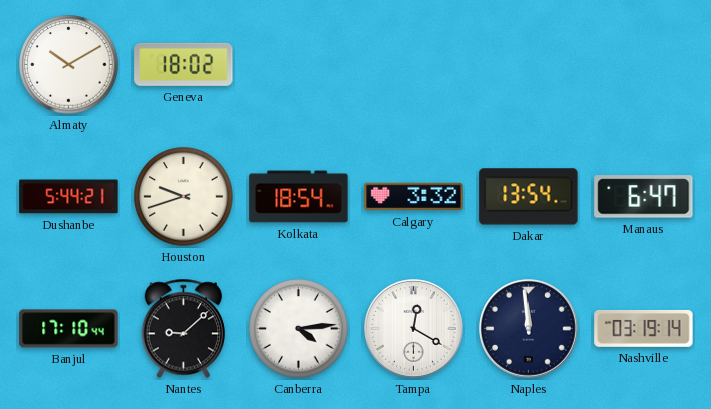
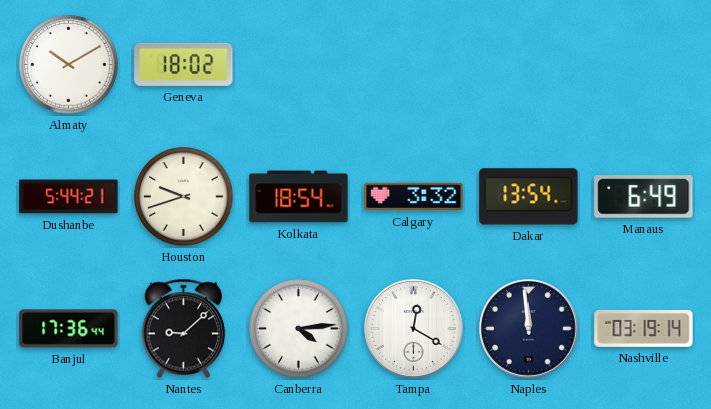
Manaus: 6:47 -> 6:49 (644, 197)
Banjul: 17:10 -> 17:36 (69, 329)
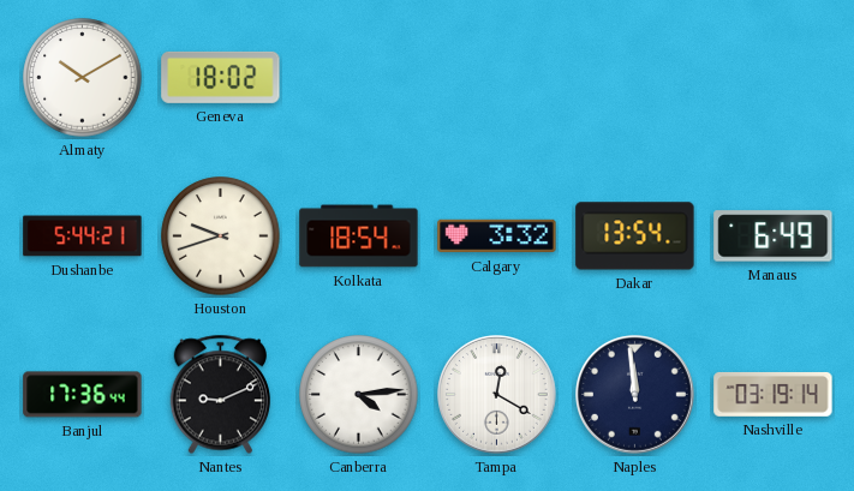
Nantes: 9:08 -> 9:11 (220, 395)
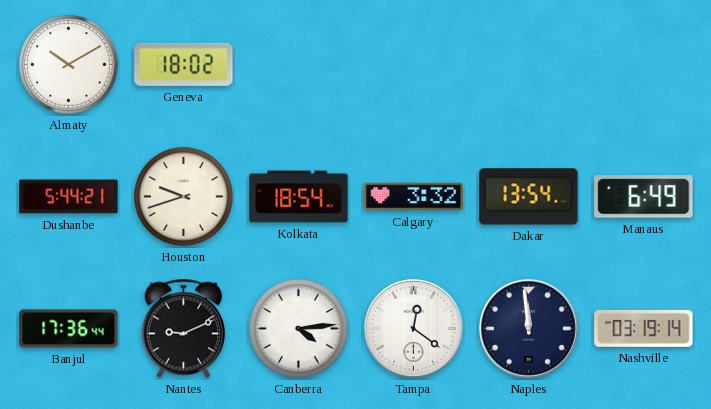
Tampa: 12:20 -> 12:21 (414, 329)
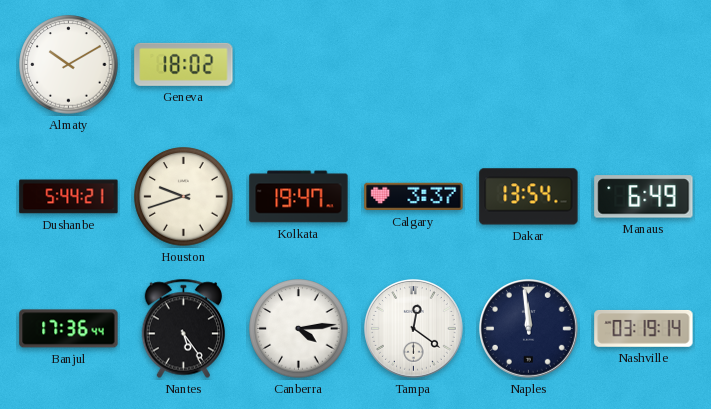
Kolkata: 18:54 -> 19:47 (299, 197)
Calgary: 3:32 -> 3:37 (414, 197)
Nantes: 9:11 -> 5:24 (183, 329)
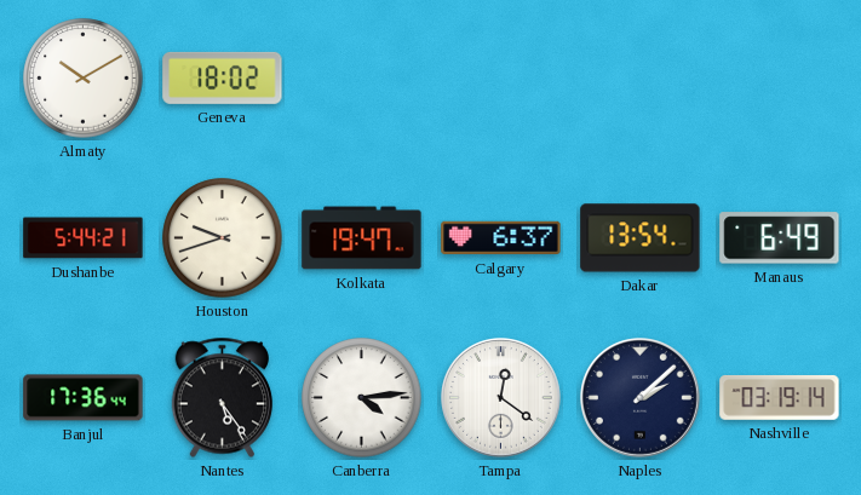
Calgary: 3:37 -> 6:37 (501, 238)
Naples: 11:59 -> 2:08 (641, 398)
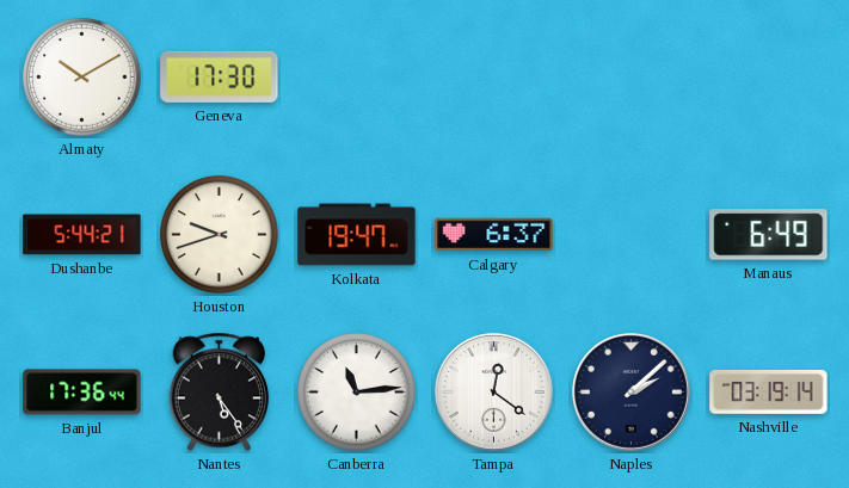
Geneva: 18:02 -> 17:30 (220, 76)
Dakar: 13:54 -> none (641, 238)
Canberra: 4:14 -> 11:14 (357, 393)
